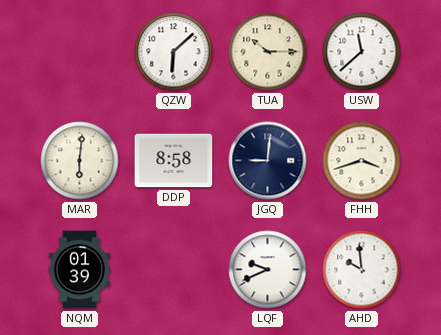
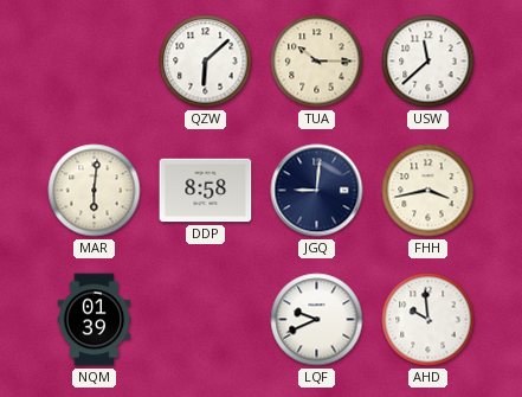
FHH: 3:42 -> 3:43 (428, 191)
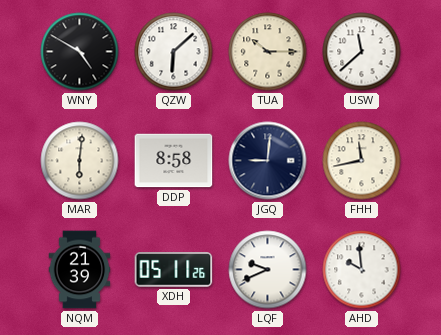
WNY: none -> 4:50 (80, 52)
FHH: 3:43 -> 11:43 (362, 161)
NQM: 01:39 -> 21:39 (80, 270)
XDH: none -> 05:11 (174, 270)
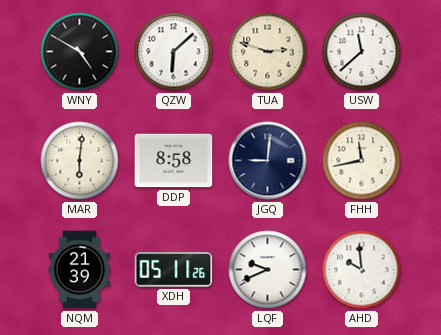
TUA: 10:15 -> 2:48 (268, 52)
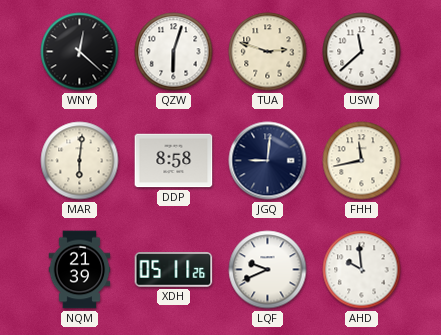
WNY: 4:50 -> 12:22 (80, 52)
QZW: 6:08 -> 6:03 (174, 52)
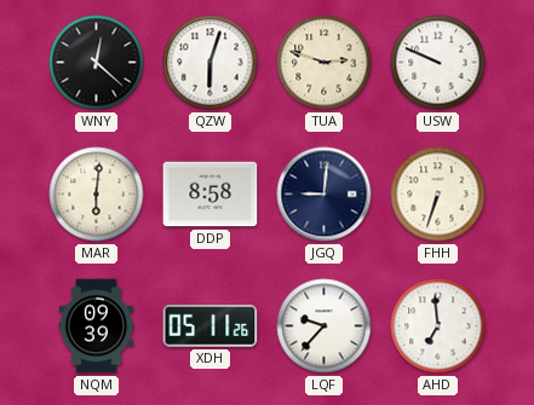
USW: 11:38 -> 9:49 (438, 63)
FHH: 11:43 -> 6:33 (438, 195)
NQM: 21:39 -> 09:39 (97, 326)
LQF: 9:41 -> 9:37 (325, 326)
AHD: 9:59 -> 6:59 (438, 326)
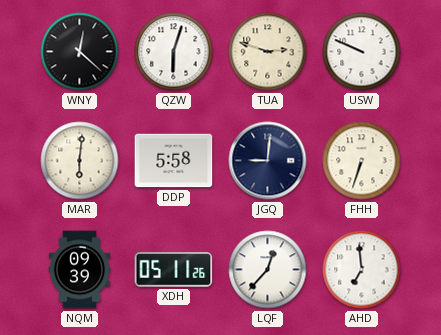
DDP: 8:58 -> 5:58 (174, 161)
LQF: 9:37 -> 12:37 (268, 270)
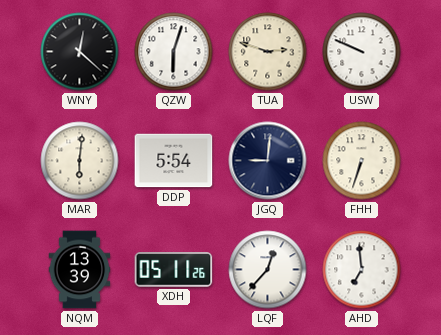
DDP: 5:58 -> 5:54 (174, 161)
NQM: 09:39 -> 13:39 (80, 270)
